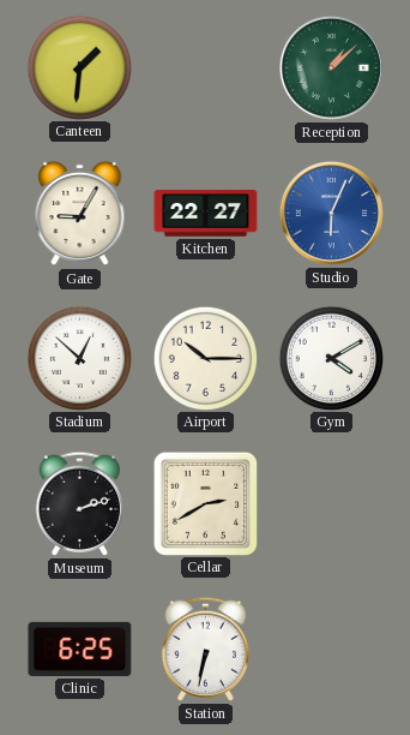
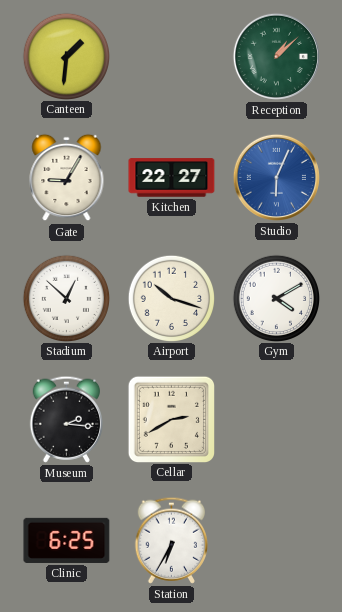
Airport: 10:15 -> 10:18 (171, 298)
Museum: 2:12 -> 2:16 (66, 419)
Station: 6:32 -> 6:35 (171, 540)
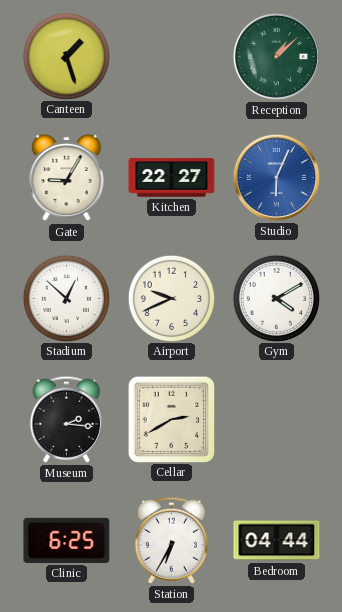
Canteen: 1:31 -> 1:27 (66, 56)
Airport: 10:18 -> 9:41 (171, 298)
Bedroom: none -> 04:44 (277, 541)
